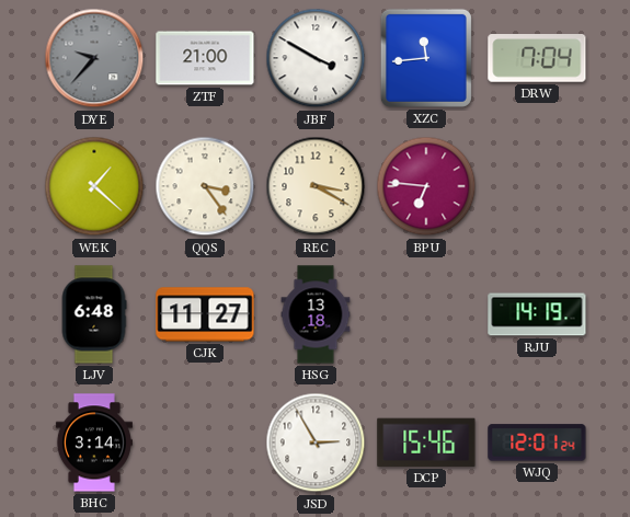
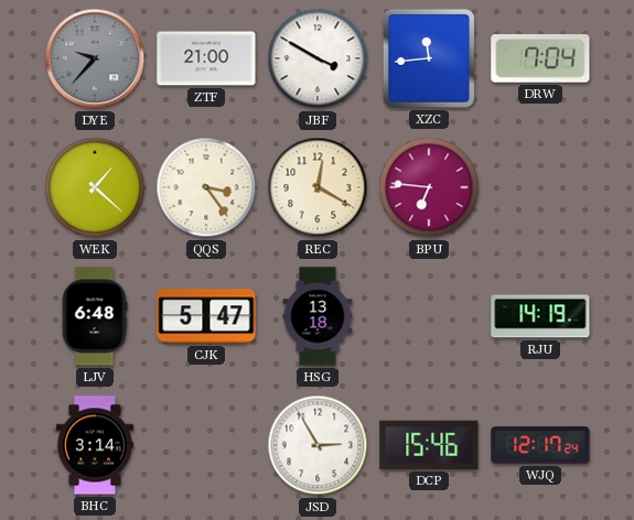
REC: 3:20 -> 12:20 (318, 187)
CJK: 11:27 -> 5:47 (206, 316)
WJQ: 12:01 -> 12:17 (540, 445)
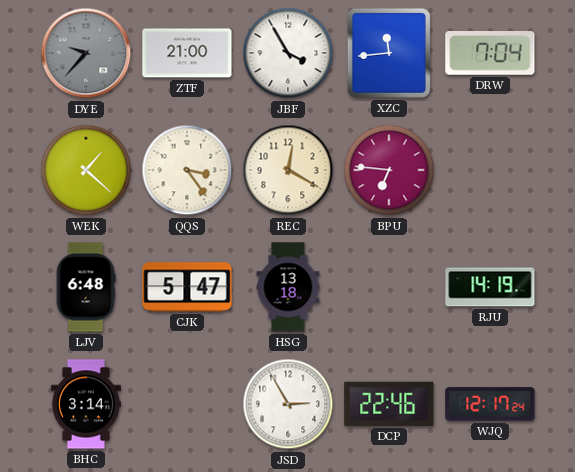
JBF: 3:50 -> 3:55 (288, 53)
DCP: 15:46 -> 22:46 (389, 404)
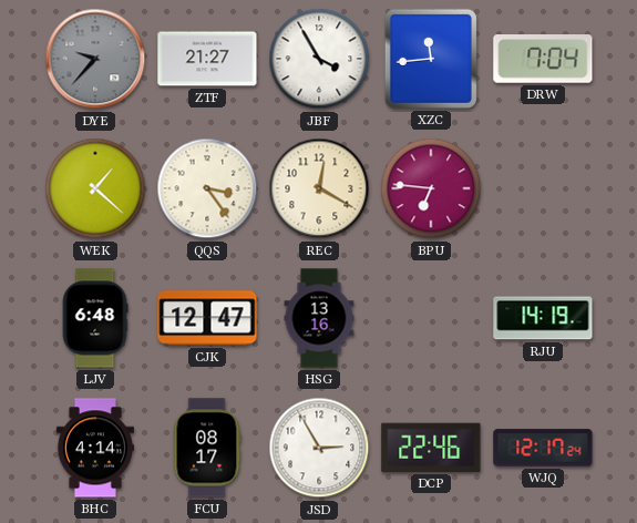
ZTF: 21:00 -> 21:27 (207, 59)
CJK: 5:47 -> 12:47 (207, 318)
HSG: 13:18 -> 13:16 (319, 318)
BHC: 3:14 -> 4:14 (95, 448)
FCU: none -> 08:17 (207, 448)
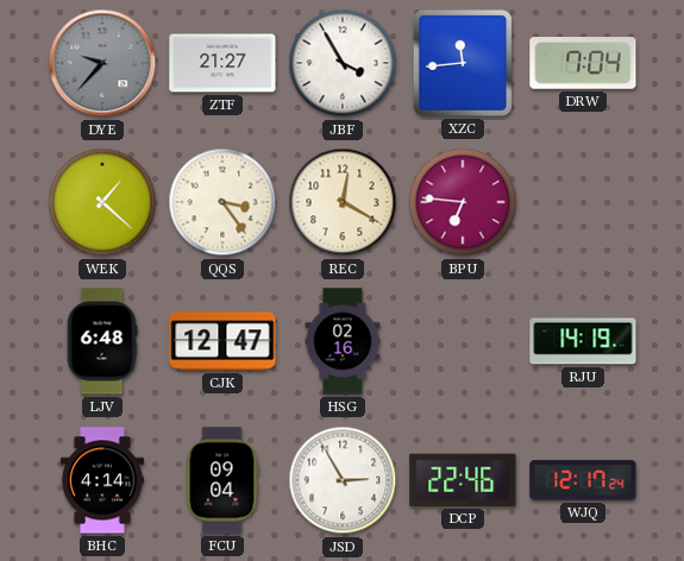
HSG: 13:16 -> 02:16 (343, 341)
FCU: 08:17 -> 09:04 (222, 480)
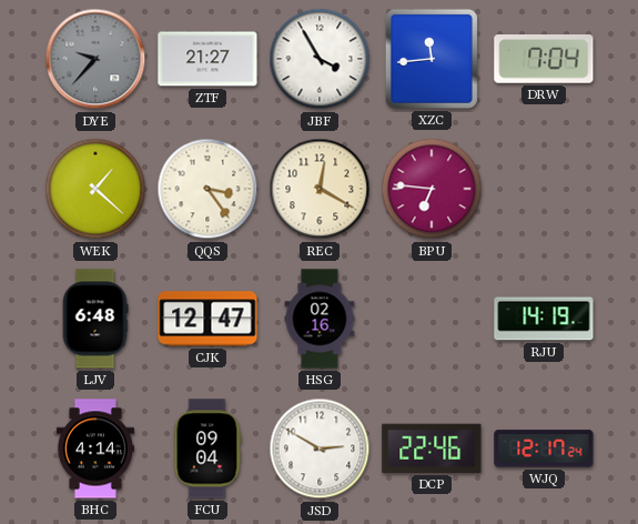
JSD: 2:55 -> 2:50 (320, 449)
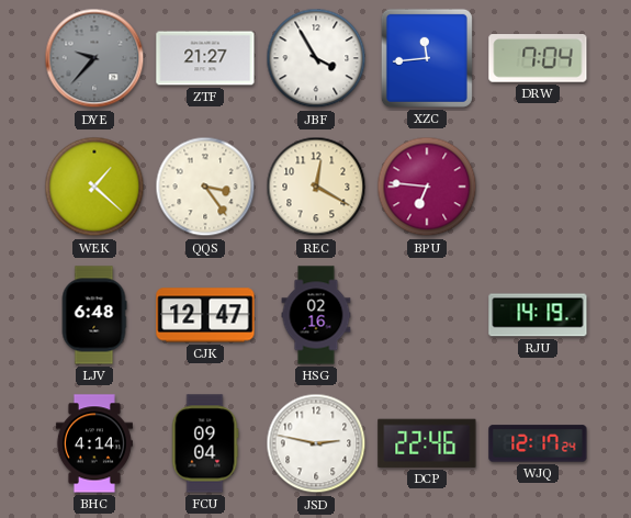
JSD: 2:50 -> 2:47 (316, 443)
